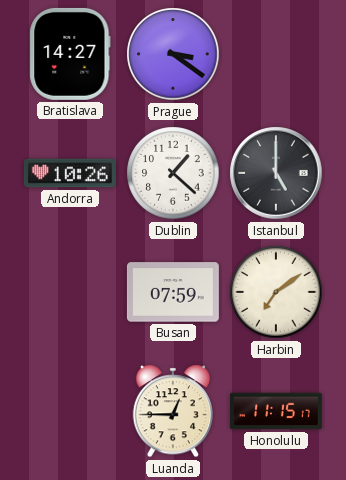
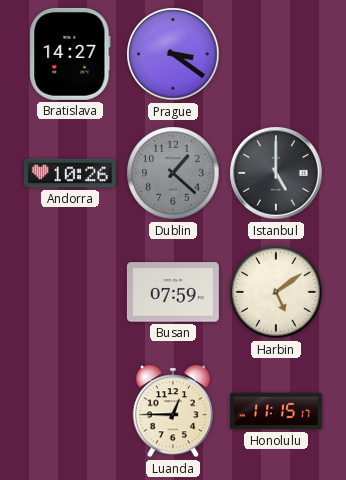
Dublin dial: white -> grey (173, 173)
Harbin: 7:09 -> 5:09 (276, 292)
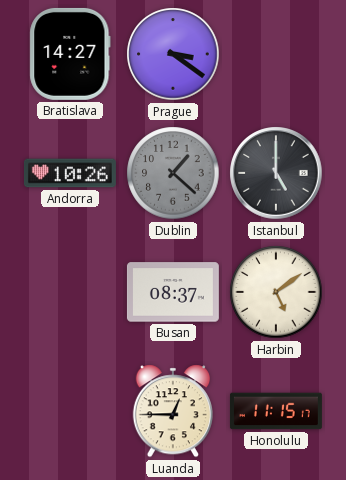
Busan: 07:59 -> 08:37 (173, 292)
